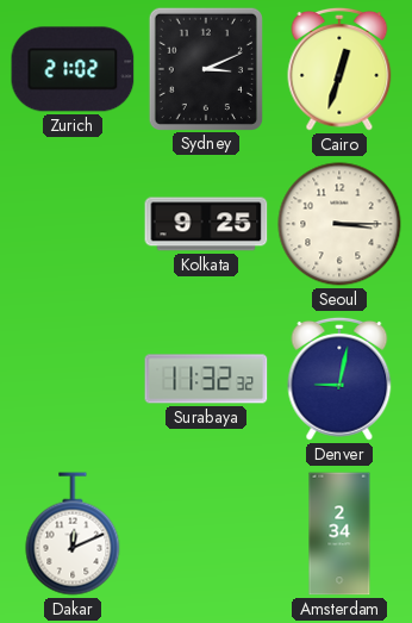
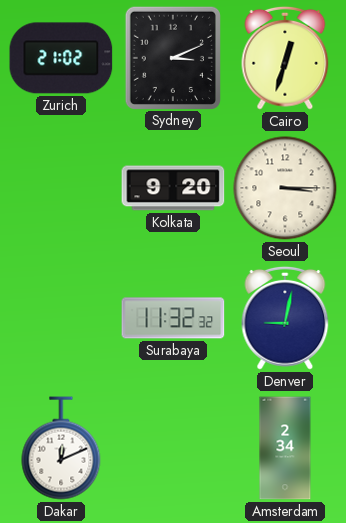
Kolkata: 9:25 -> 9:20 (173, 188)
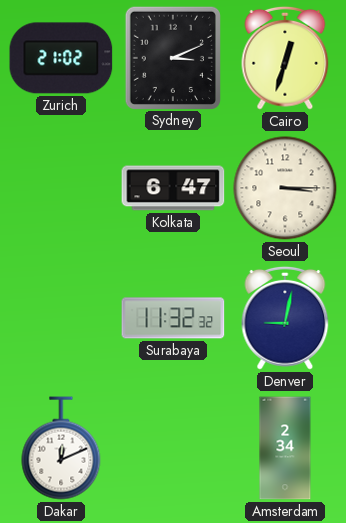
Kolkata: 9:20 -> 6:47 (173, 188)
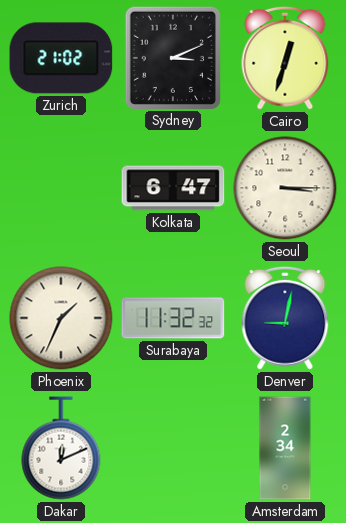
Phoenix: none -> 1:34 (61, 318)
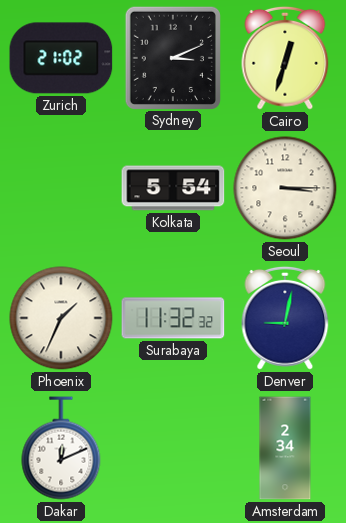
Kolkata: 6:47 -> 5:54 (173, 188)
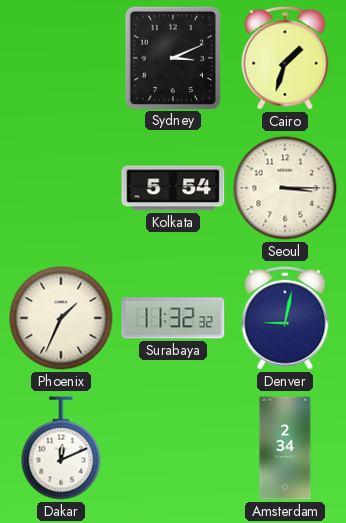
Zurich: 21:02 -> none (61, 58)
Cairo: 12:33 -> 1:33 (285, 58)
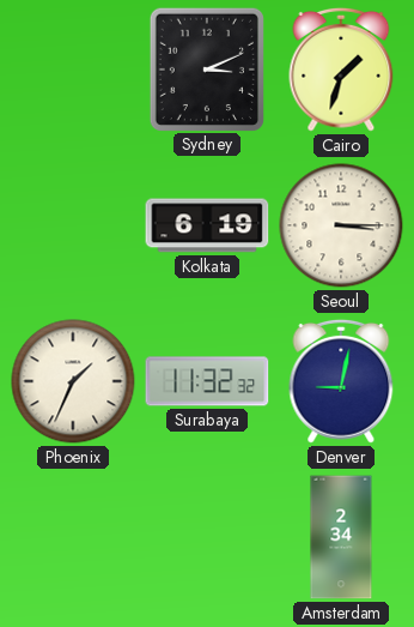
Kolkata: 5:54 -> 6:19 (207, 225)
Dakar: 12:11 -> none (61, 448)
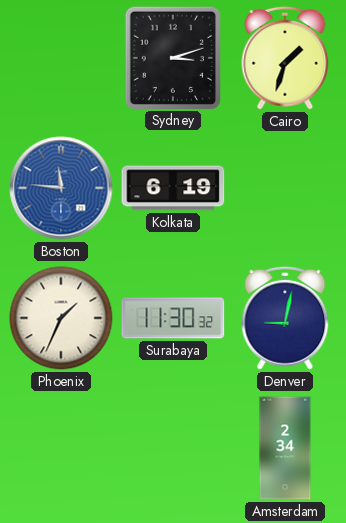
Sydney: 3:11 -> 3:12 (173, 57)
Boston: none -> 11:46 (61, 188)
Seoul: 3:15 -> none (341, 225)
Surabaya: 11:32 -> 11:30 (173, 318)
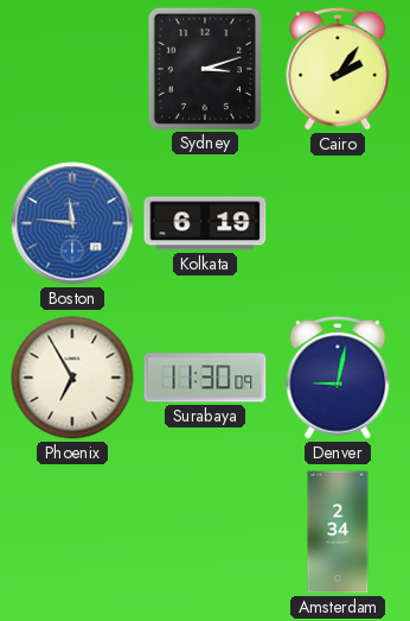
Cairo: 1:33 -> 2:06 (338, 69)
Phoenix: 1:34 -> 6:55 (72, 378)
Surabaya: 11:30:32 -> 11:30:09 (205, 378)
